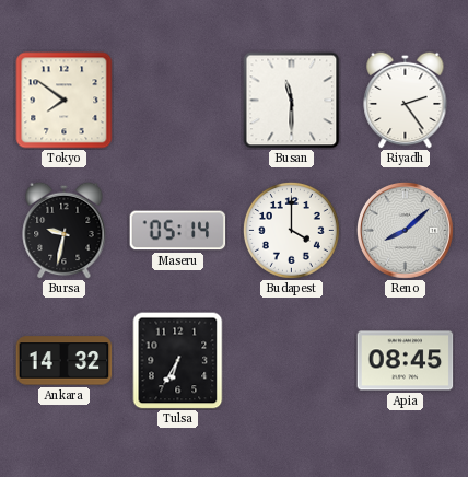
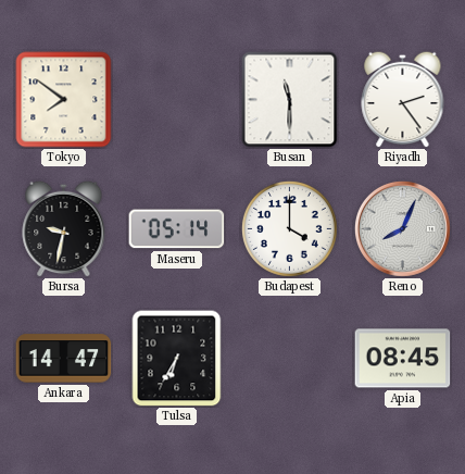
Reno: 8:08 -> 8:04 (403, 229)
Ankara: 14:32 -> 14:47 (64, 359)
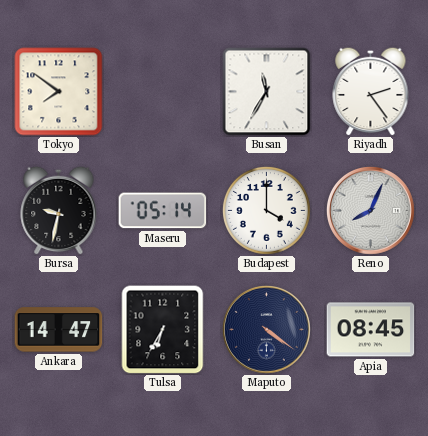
Busan: 11:30 -> 11:35 (267, 92)
Maputo: none -> 4:21 (267, 330)
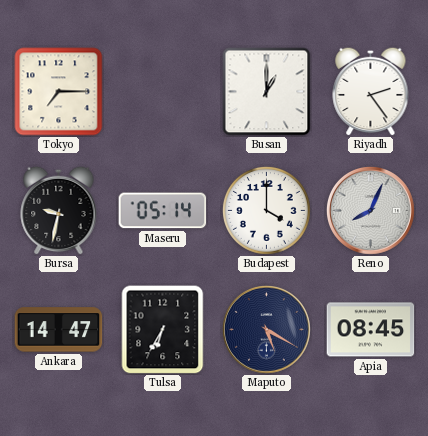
Tokyo: 7:51 -> 7:15 (59, 92)
Busan: 11:35 -> 1:00 (267, 92)
Maputo: 4:21 -> 5:20 (267, 330)
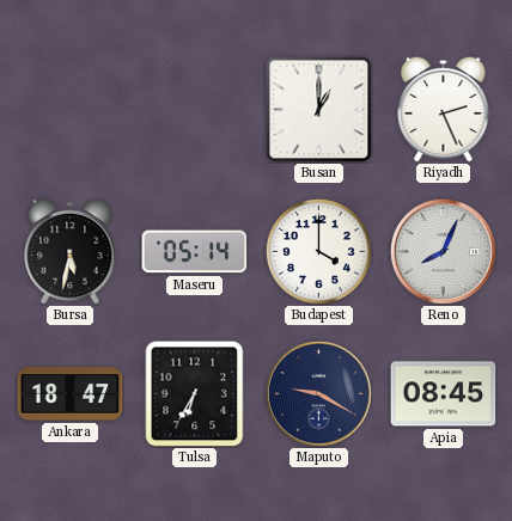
Tokyo: 7:15 -> none (59, 92)
Riyadh: 2:24 -> 2:26 (444, 109)
Bursa: 9:32 -> 5:32 (71, 251)
Ankara: 14:47 -> 18:47 (71, 394)
Maputo: 5:20 -> 9:20 (319, 394)
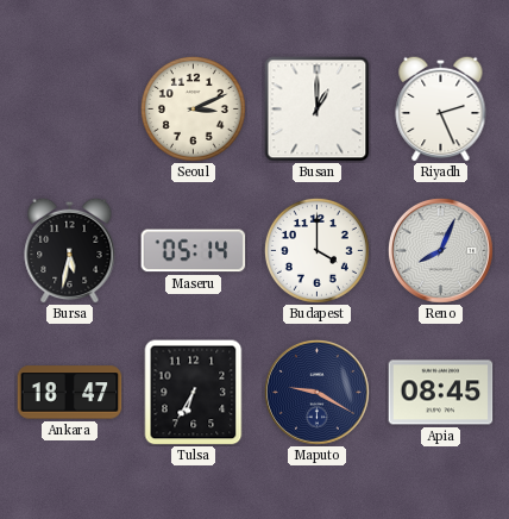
Seoul: none -> 3:11 (193, 108)
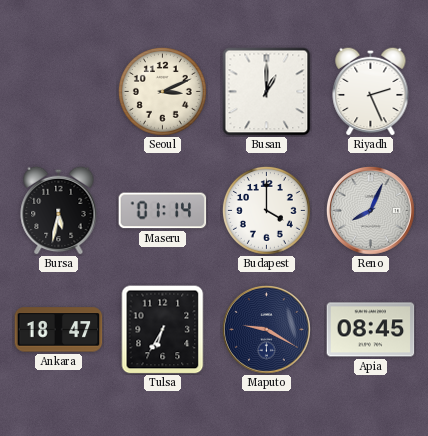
Maseru: 05:14 -> 01:14 (163, 211)
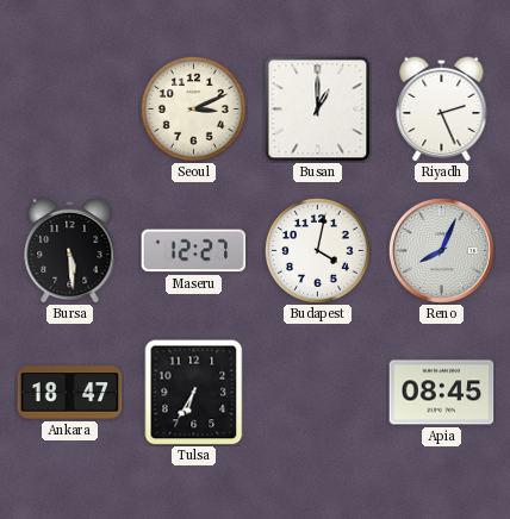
Bursa: 5:32 -> 5:29 (70, 250)
Maseru: 01:14 -> 12:27 (194, 251)
Budapest: 4:00 -> 4:02 (317, 250)
Maputo: 9:20 -> none (267, 330)
